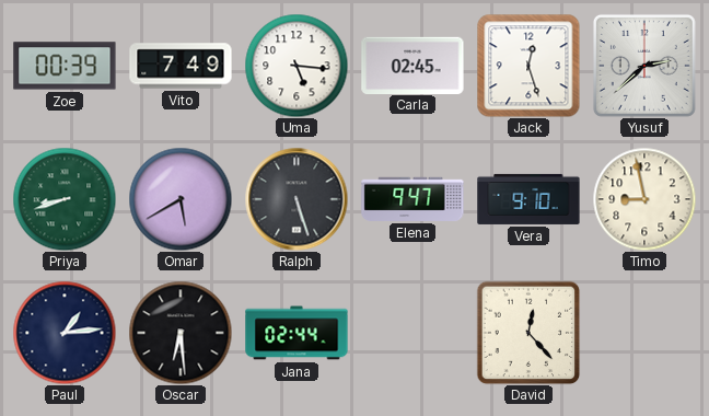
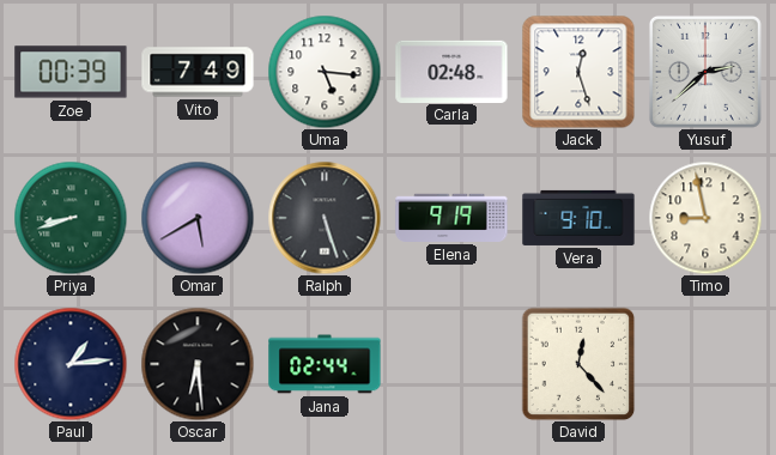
Carla: 02:45 -> 02:48 (451, 71)
Elena: 9:47 -> 9:19 (451, 218)
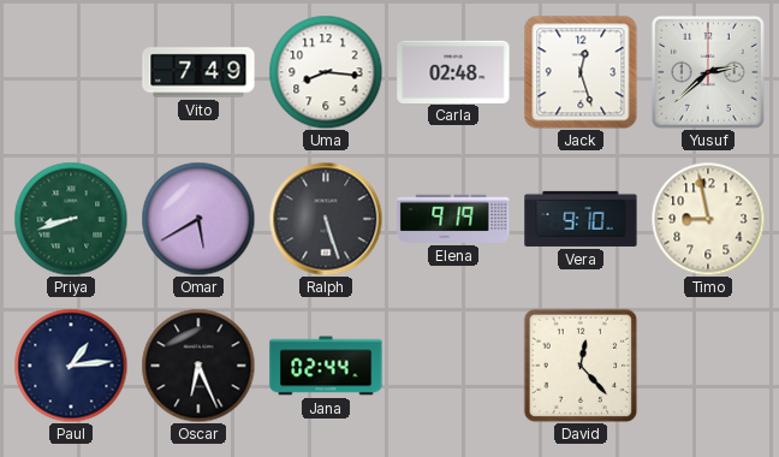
Zoe: 00:39 -> none (71, 72)
Uma: 5:16 -> 8:16 (326, 72)
Oscar: 6:29 -> 6:26 (198, 366)
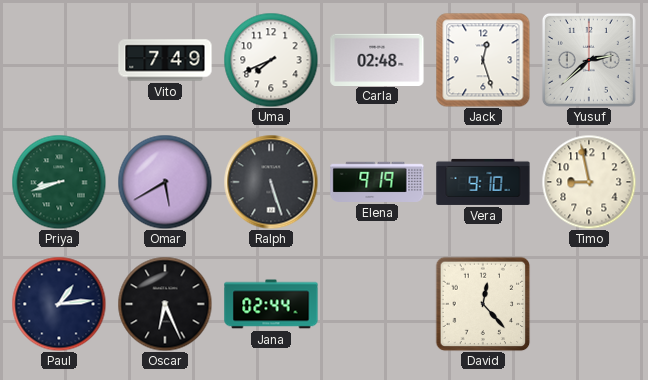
Uma: 8:16 -> 7:41 (271, 60)
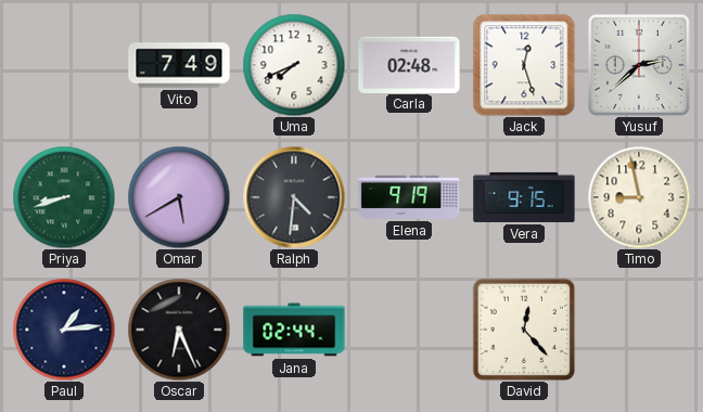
Ralph: 5:27 -> 4:31 (294, 197)
Vera: 9:10 -> 9:15 (524, 197)
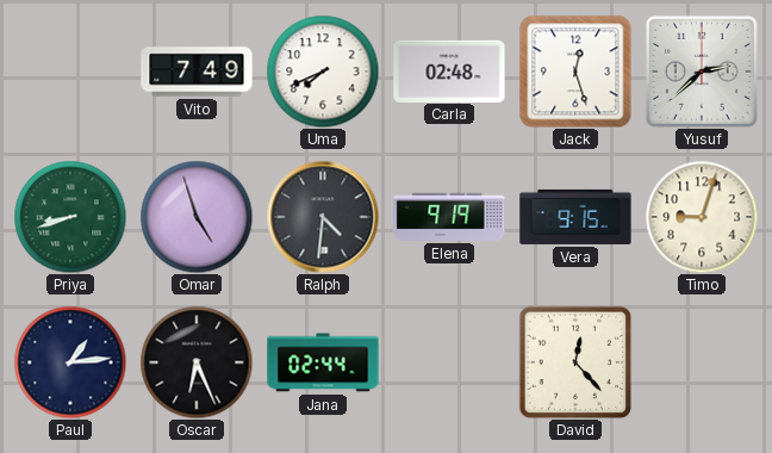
Omar: 5:40 -> 4:57 (197, 217)
Timo: 8:58 -> 9:03 (702, 217)
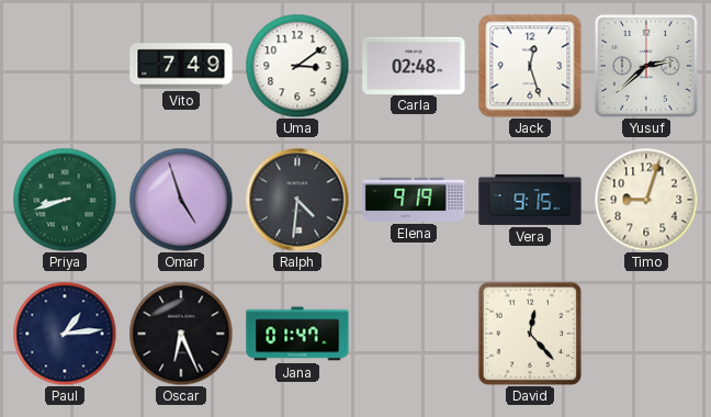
Uma: 7:41 -> 3:09 (297, 66)
Jana: 02:44 -> 01:47 (297, 334)
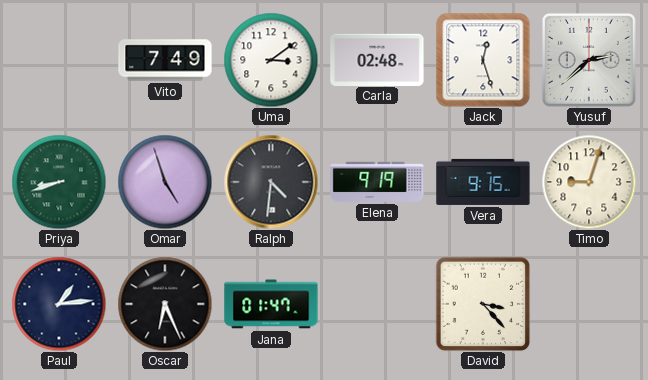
David: 12:23 -> 3:23 (483, 304)
